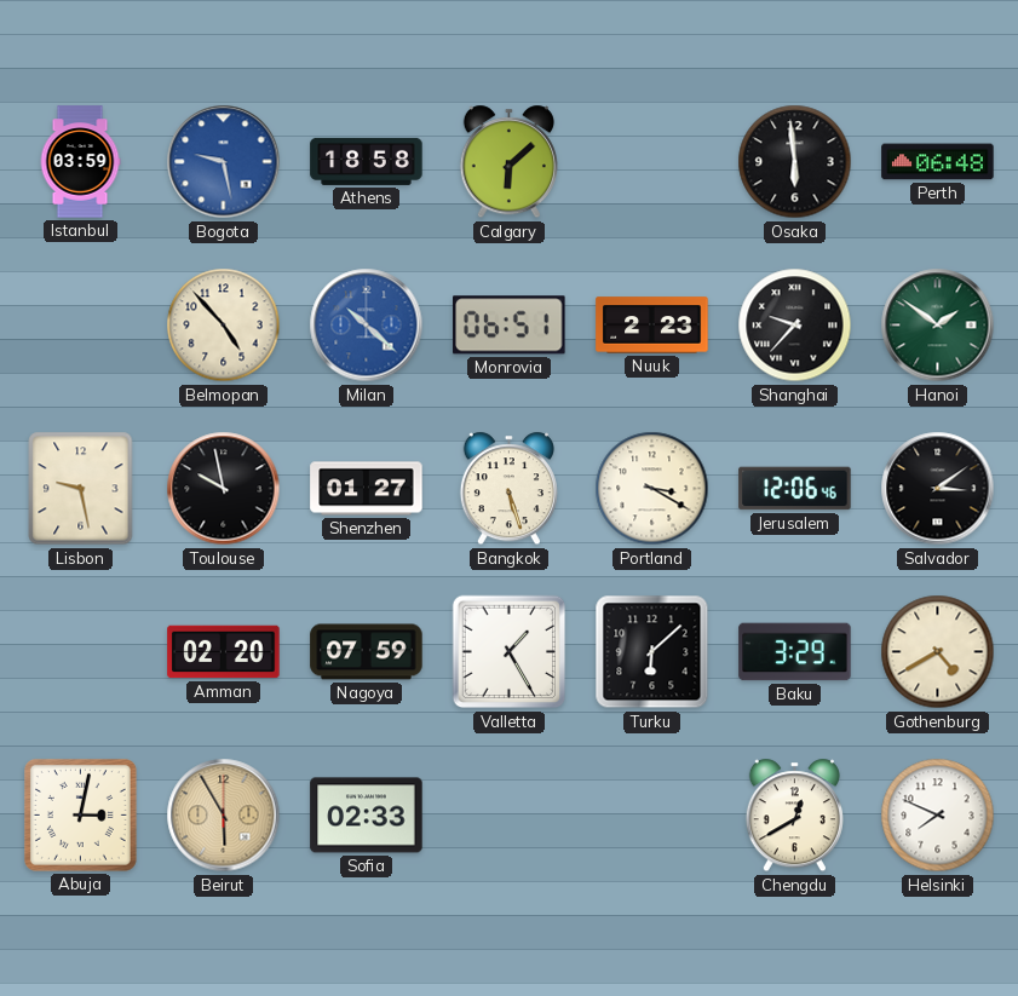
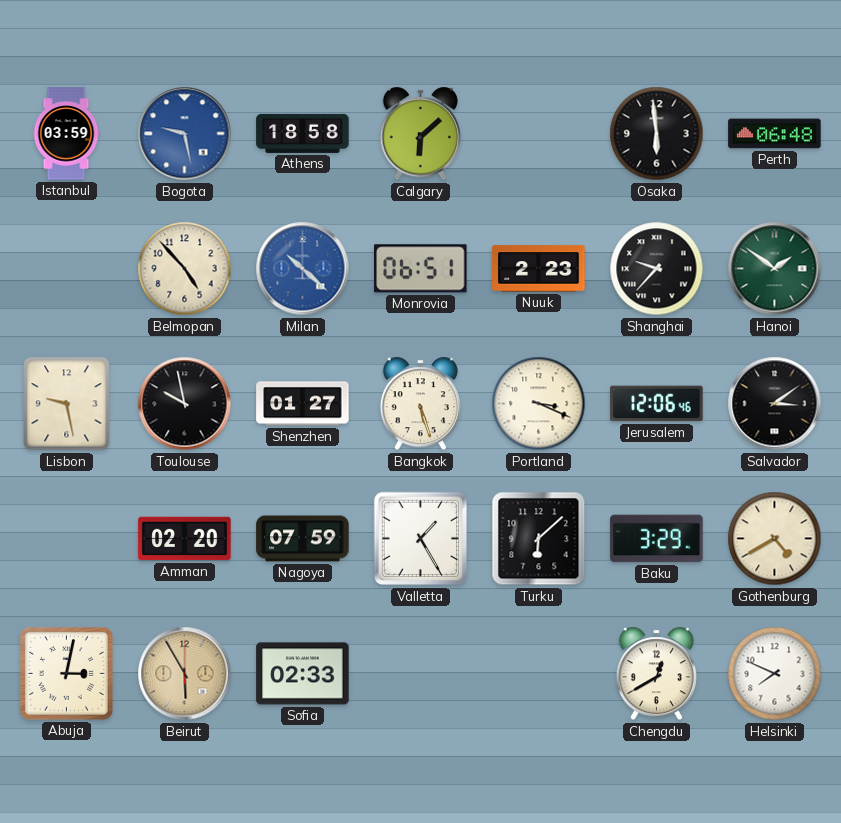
Portland: 3:20 -> 3:19 (539, 404)
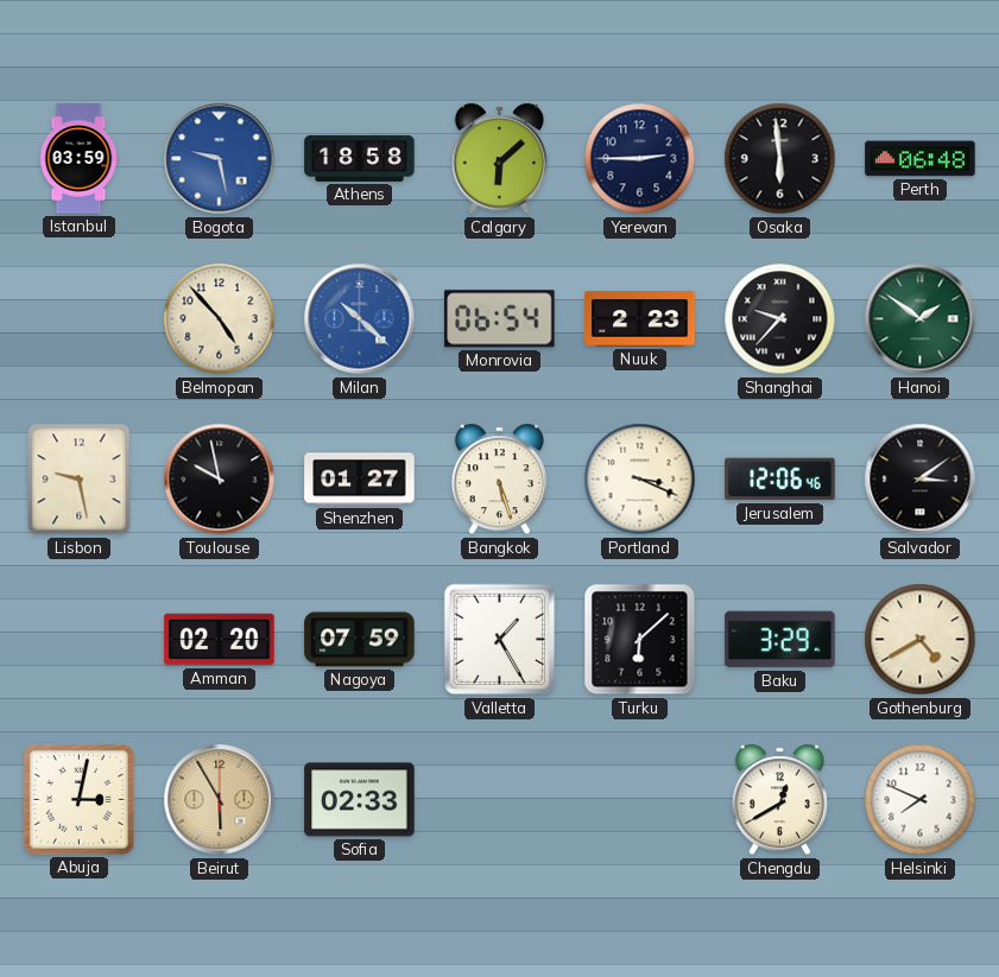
Yerevan: none -> 2:45 (640, 159)
Monrovia: 06:51 -> 06:54 (500, 319)
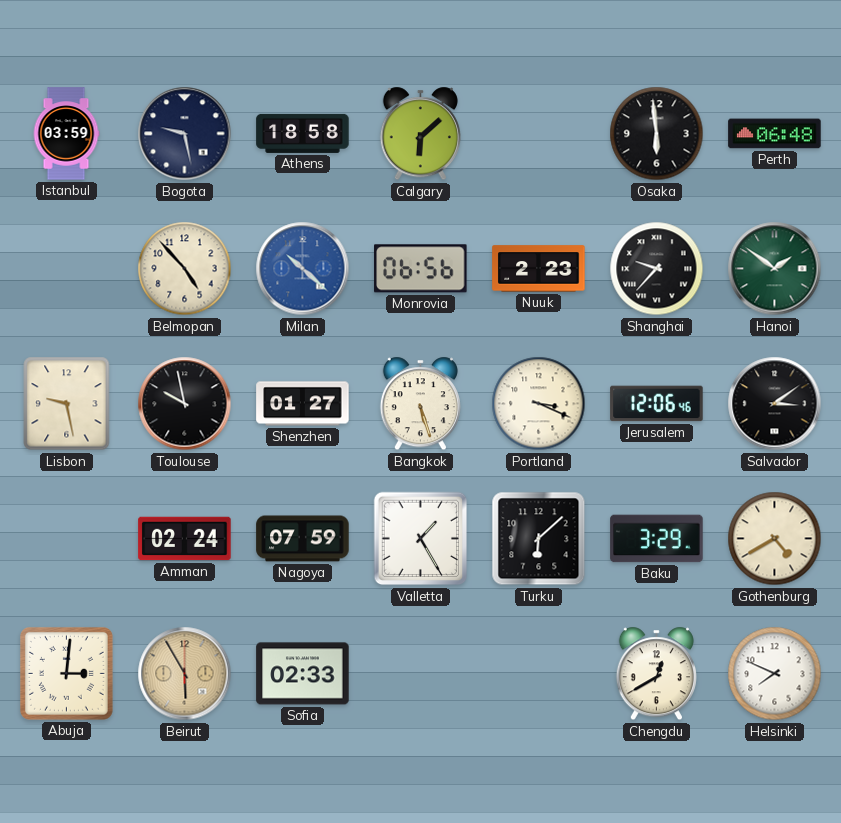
Bogota dial: blue -> navy (185, 134)
Yerevan: 2:45 -> none (640, 159)
Monrovia: 06:54 -> 06:56 (421, 269)
Amman: 02:20 -> 02:24 (185, 539)
Abuja: 3:02 -> 3:01 (66, 673)
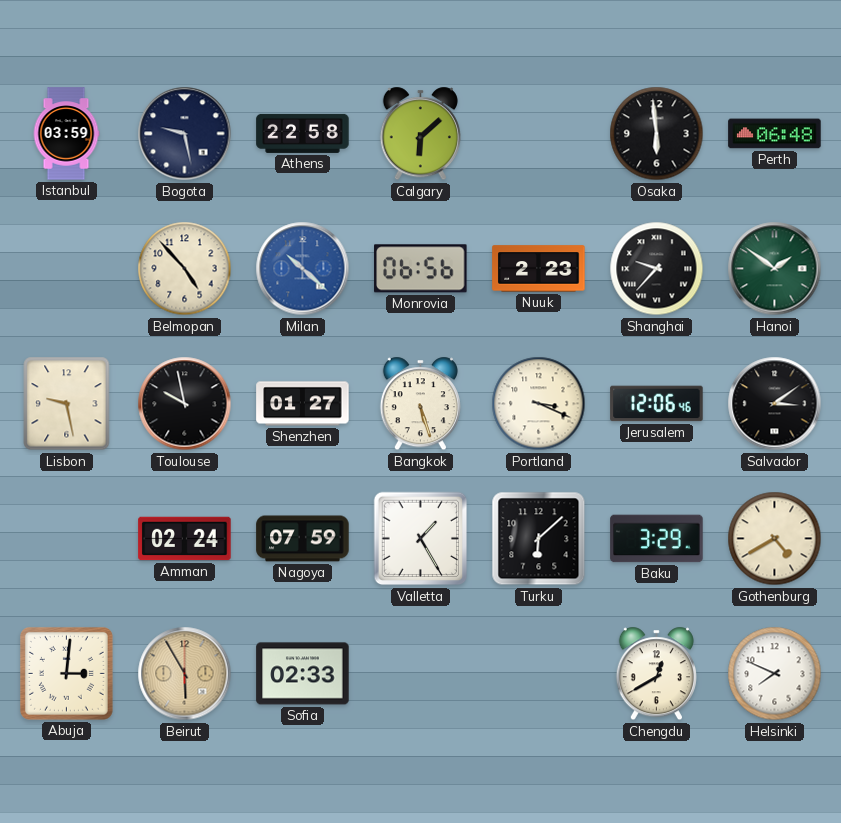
Athens: 18:58 -> 22:58 (303, 133)
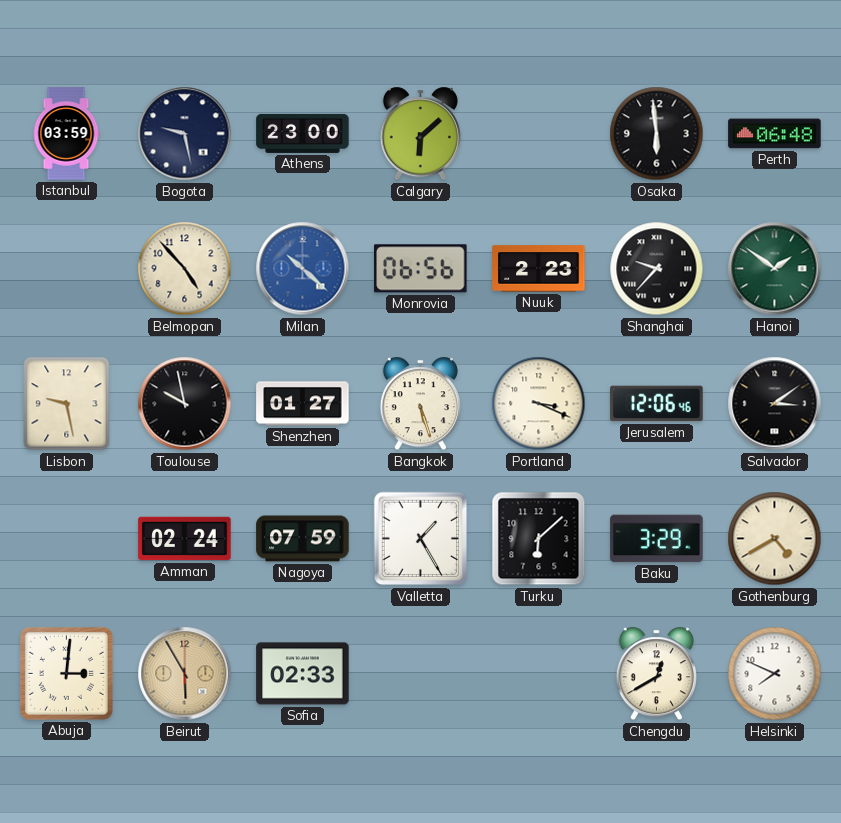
Athens: 22:58 -> 23:00 (303, 133)
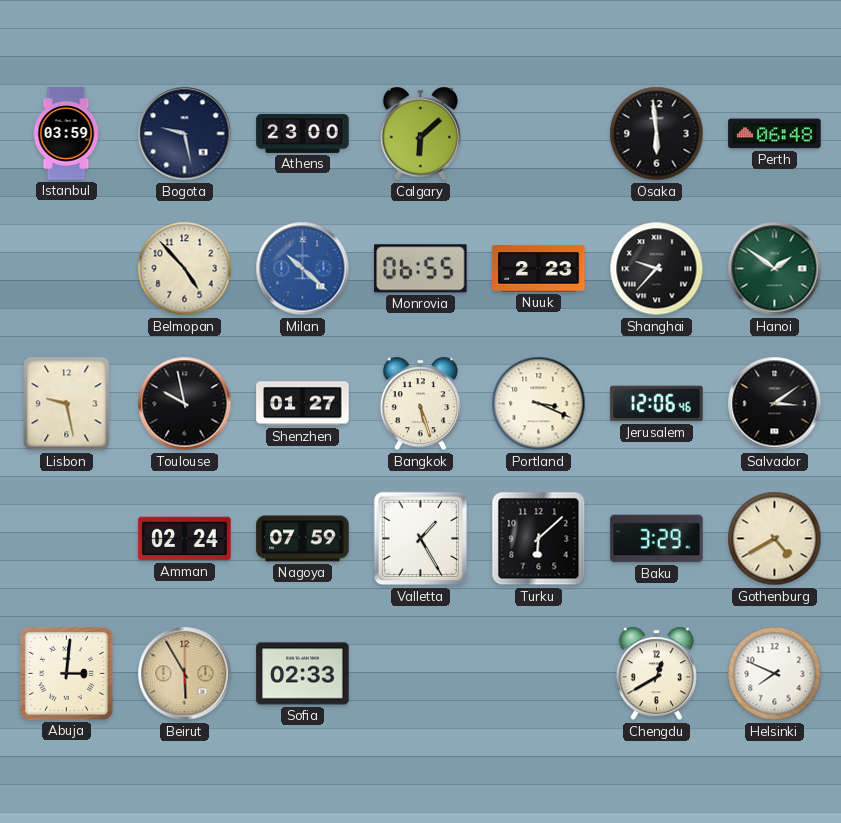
Monrovia: 06:56 -> 06:55 (421, 269)
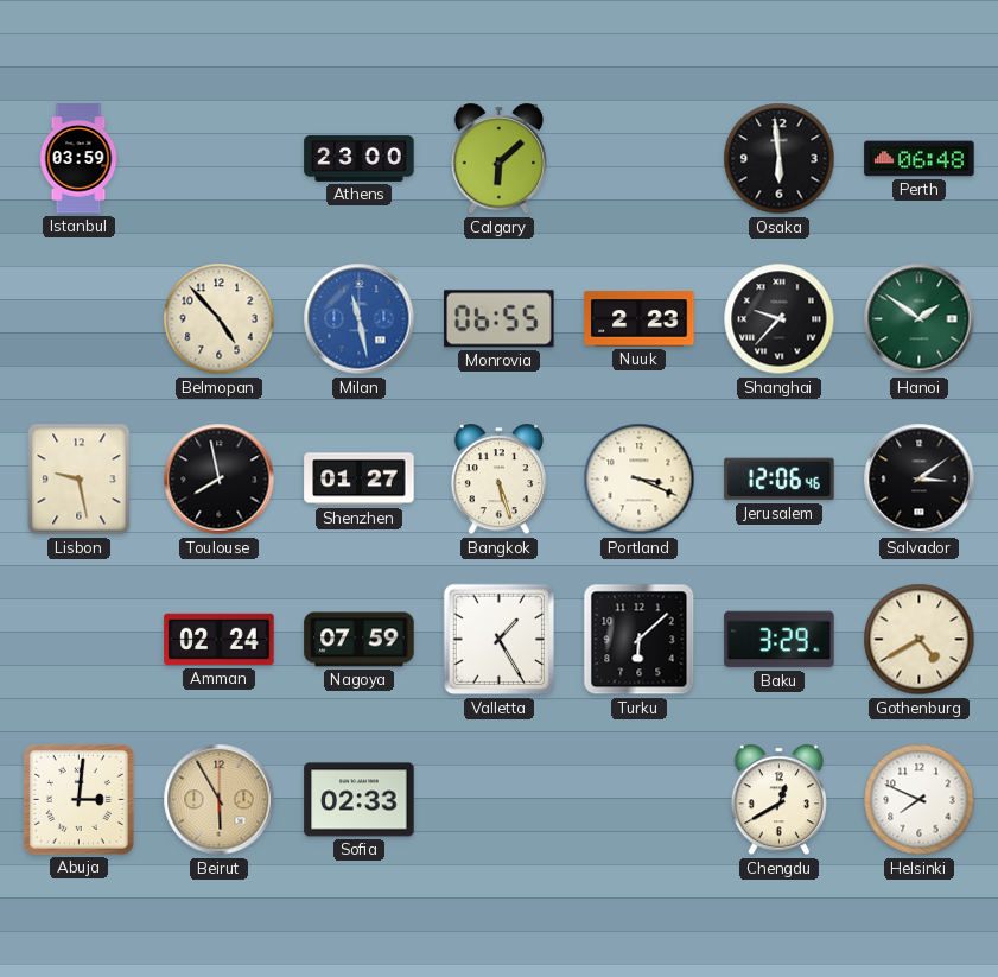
Bogota: 9:28 -> none (185, 134)
Milan: 10:22 -> 11:28 (360, 319)
Toulouse: 9:58 -> 7:58 (220, 480)
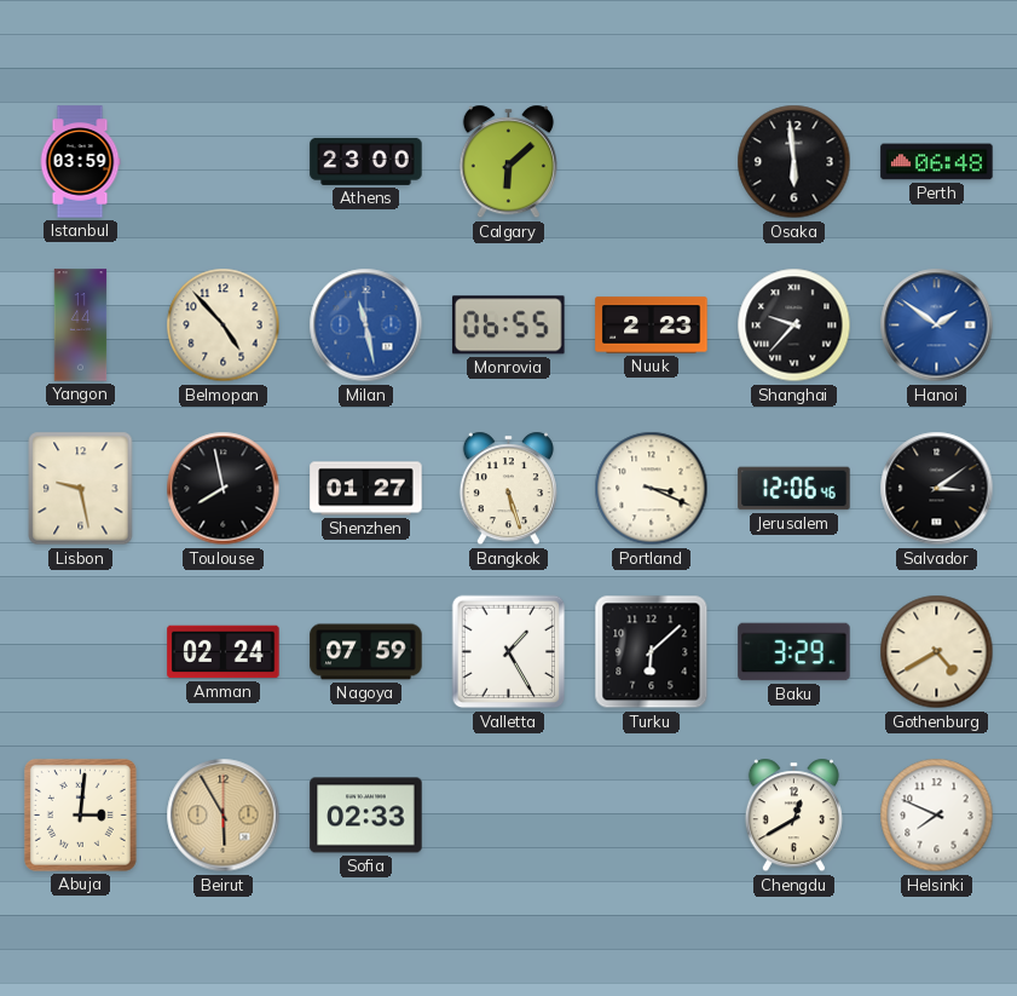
Yangon: none -> 11:44 (81, 326)
Hanoi dial: green -> blue (937, 326)
